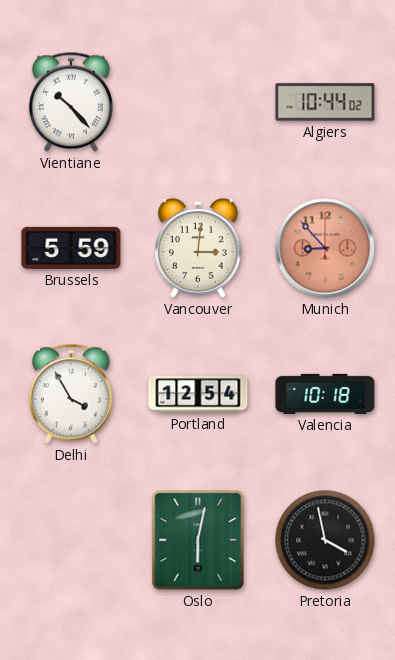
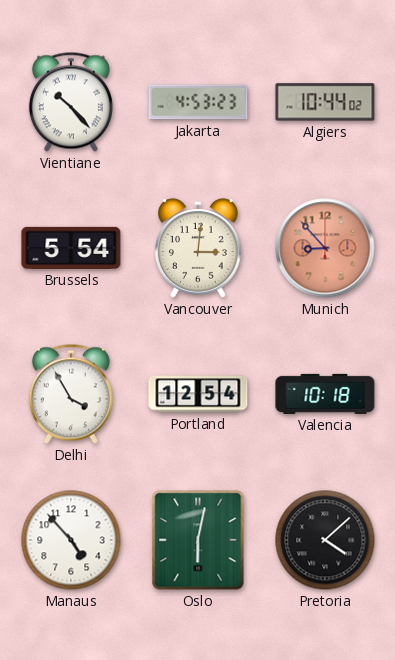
Jakarta: none -> 4:53 (198, 102)
Brussels: 5:59 -> 5:54 (71, 248)
Manaus: none -> 4:53 (71, 540)
Pretoria: 3:58 -> 4:08 (325, 540)
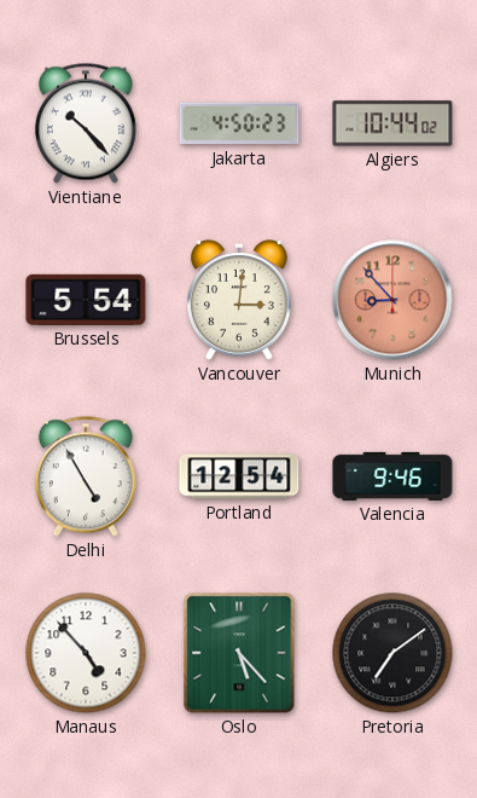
Jakarta: 4:53 -> 4:50 (239, 123)
Delhi: 3:55 -> 4:55 (86, 476)
Valencia: 10:18 -> 9:46 (392, 476)
Oslo: 6:02 -> 5:23 (239, 653)
Pretoria: 4:08 -> 7:09 (392, 653)
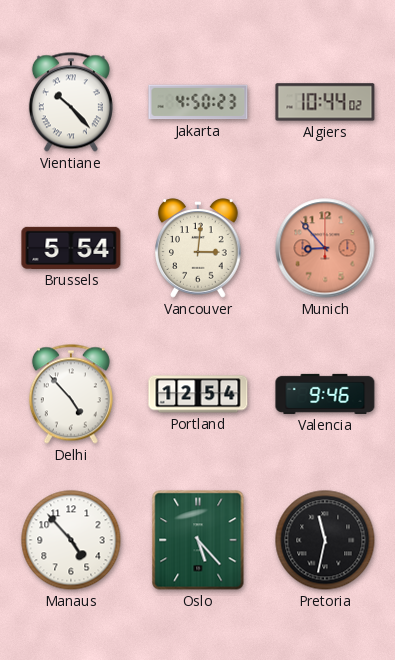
Delhi: 4:55 -> 4:53 (71, 394)
Pretoria: 7:09 -> 11:32 (325, 540)
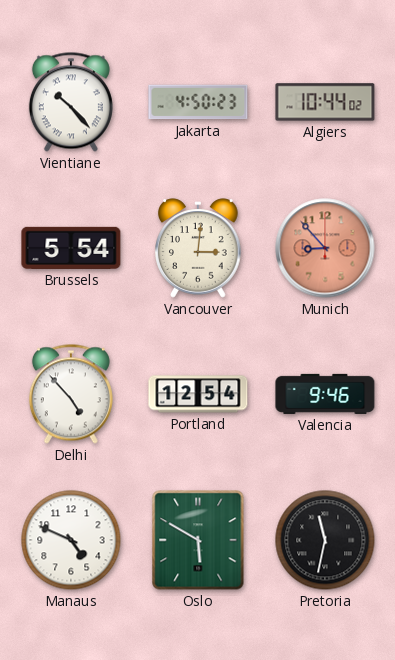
Manaus: 4:53 -> 4:49 (71, 540)
Oslo: 5:23 -> 5:50 (198, 540)
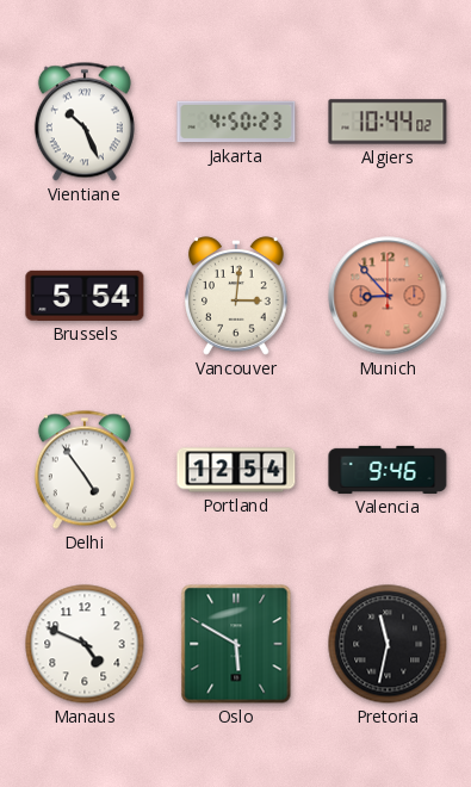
Vientiane: 10:23 -> 10:26 (85, 122)
Delhi: 4:53 -> 4:54 (85, 470)
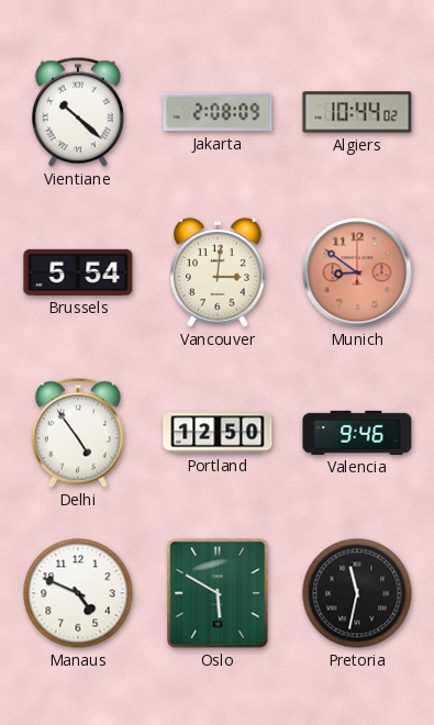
Vientiane: 10:26 -> 10:22 (78, 112)
Jakarta: 4:50 -> 2:08 (218, 112)
Munich: 8:53 -> 8:51 (357, 272)
Portland: 12:54 -> 12:50 (218, 433)
